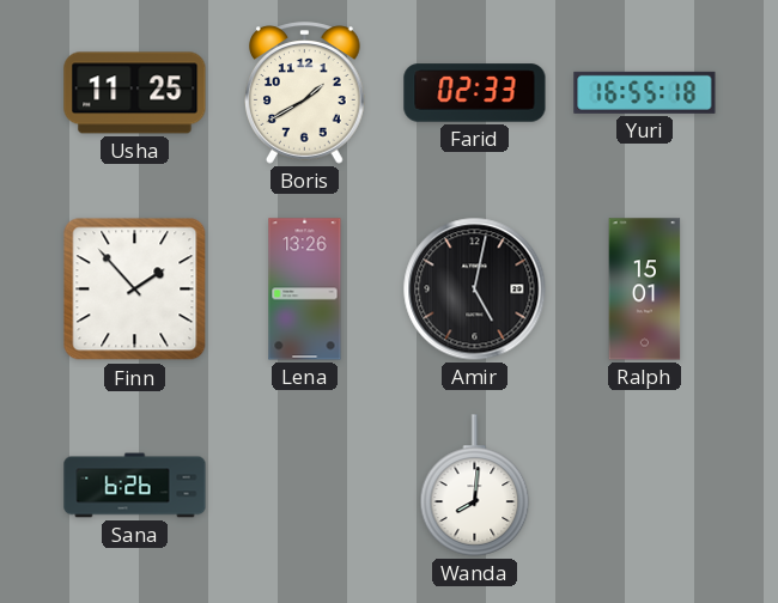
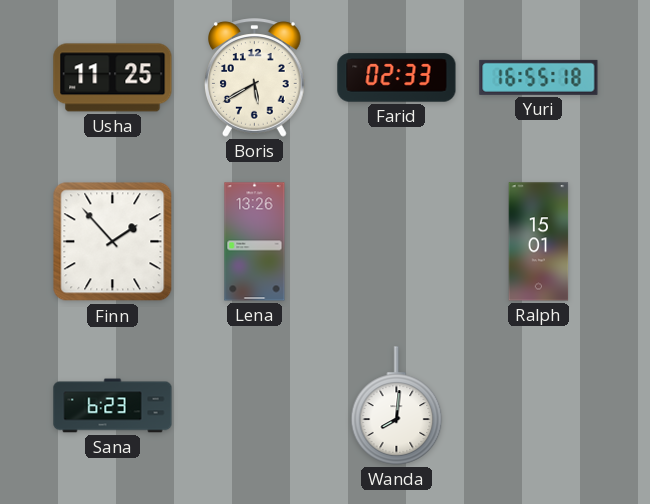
Boris: 1:40 -> 5:40 (255, 78)
Amir: 5:02 -> none (475, 290)
Sana: 6:26 -> 6:23 (113, 406)
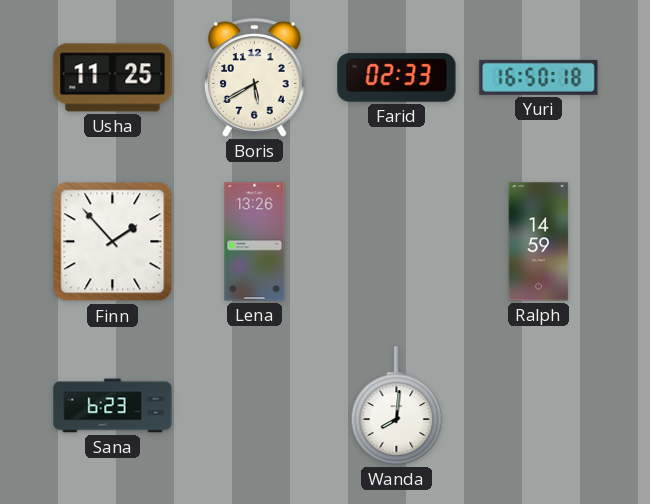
Yuri: 16:55 -> 16:50 (539, 77)
Ralph: 15:01 -> 14:59 (539, 242)
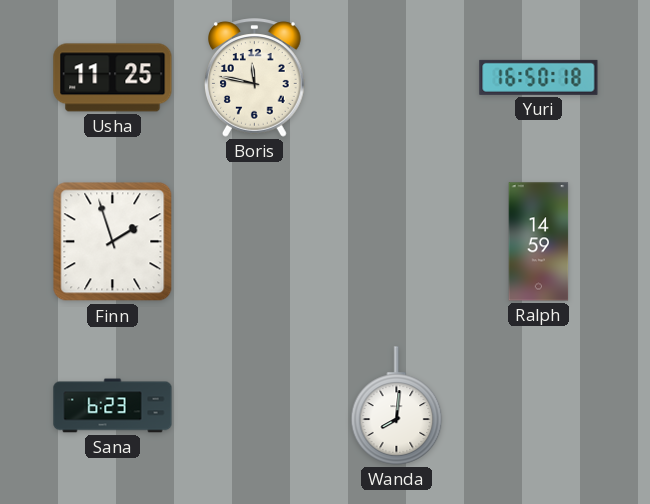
Boris: 5:40 -> 11:47 (255, 78)
Farid: 02:33 -> none (397, 78)
Finn: 1:53 -> 1:57 (113, 242)
Lena: 13:26 -> none (255, 242)
